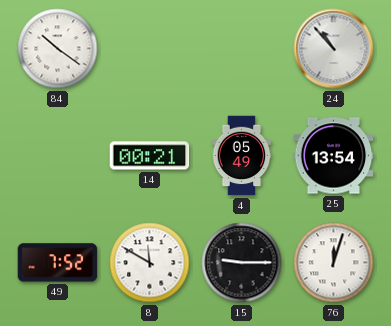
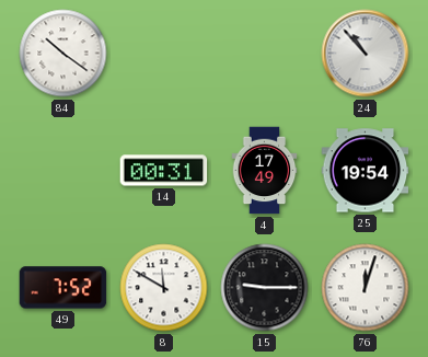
14: 00:21 -> 00:31 (164, 171)
4: 05:49 -> 17:49 (265, 171)
25: 13:54 -> 19:54 (366, 171)
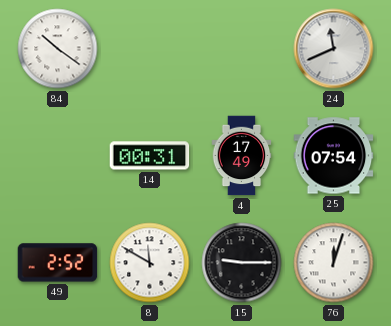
24: 10:53 -> 11:41 (334, 49)
25: 19:54 -> 07:54 (334, 156)
49: 7:52 -> 2:52 (58, 263)
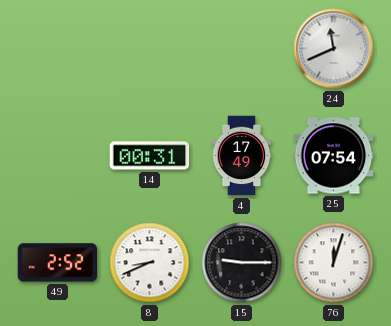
84: 10:21 -> none (58, 49)
8: 11:50 -> 8:41 (150, 263)
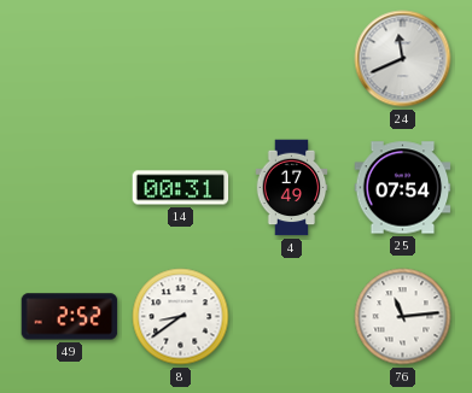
8: 8:41 -> 8:39 (181, 317)
15: 9:15 -> none (242, 263)
76: 12:03 -> 11:14 (403, 317)
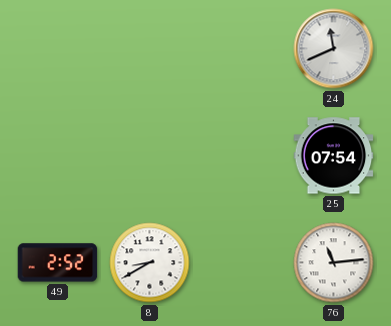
14: 00:31 -> none (181, 188)
4: 17:49 -> none (292, 188)
8: 8:39 -> 8:40 (150, 263)
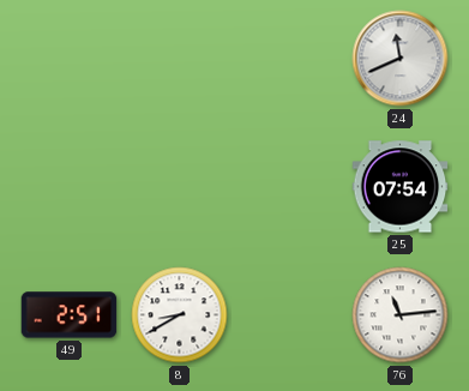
49: 2:52 -> 2:51 (70, 315)
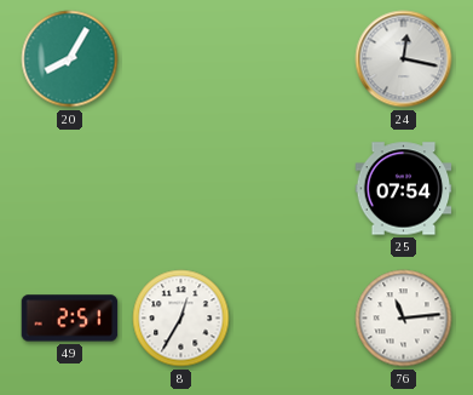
20: none -> 8:05 (70, 59)
24: 11:41 -> 12:17 (404, 59)
8: 8:40 -> 12:35 (181, 319)
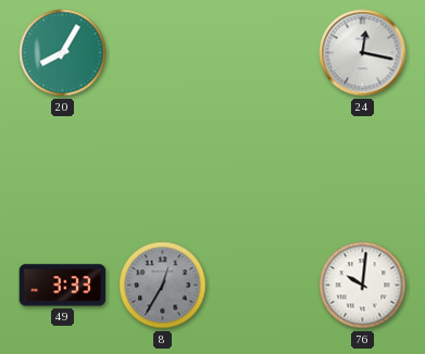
25: 07:54 -> none (404, 189)
49: 2:51 -> 3:33 (63, 286)
8 dial: white -> grey (163, 286)
76: 11:14 -> 10:01 (363, 286)
